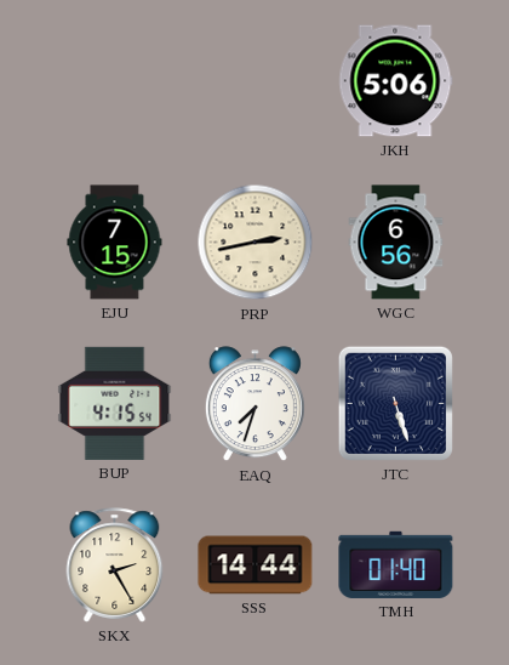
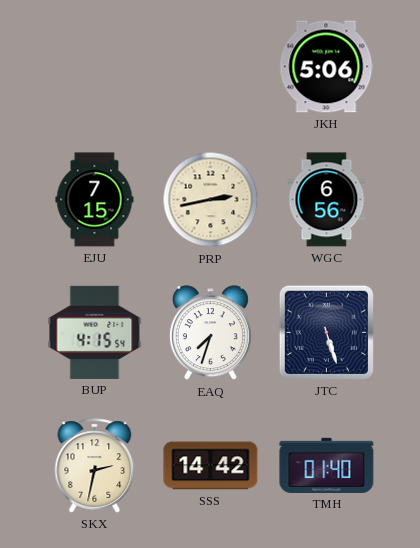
SKX: 2:25 -> 2:32 (95, 466)
SSS: 14:44 -> 14:42 (211, 466)
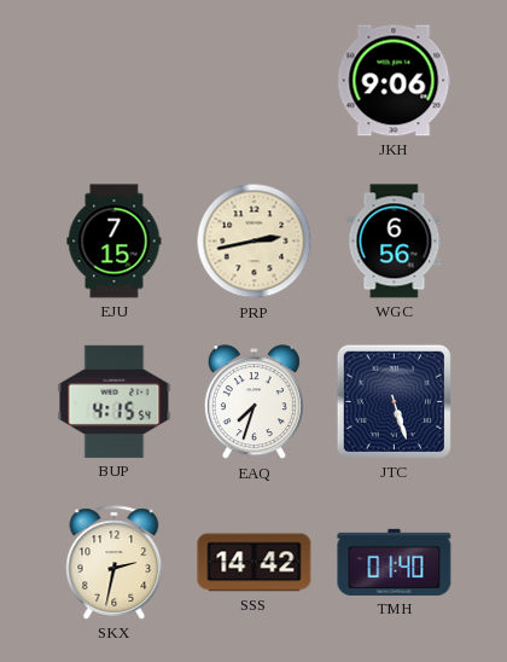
JKH: 5:06 -> 9:06 (395, 81)
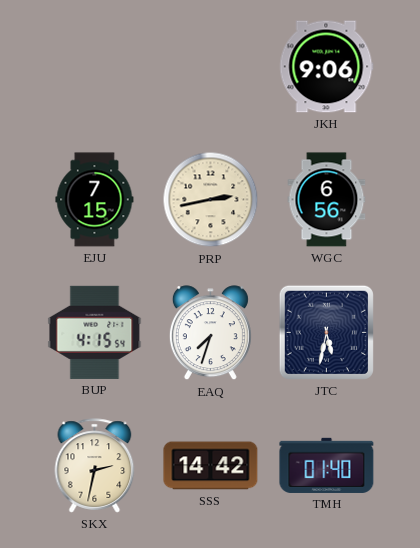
JTC: 5:27 -> 5:32 (326, 332)
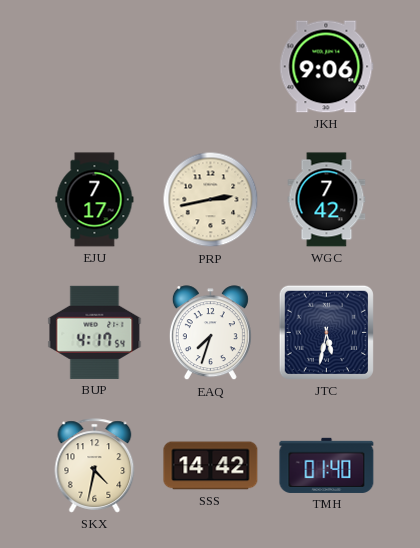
EJU: 7:15 -> 7:17 (95, 200)
WGC: 6:56 -> 7:42 (327, 200)
BUP: 4:15 -> 4:17 (95, 332)
SKX: 2:32 -> 4:32 (95, 466)
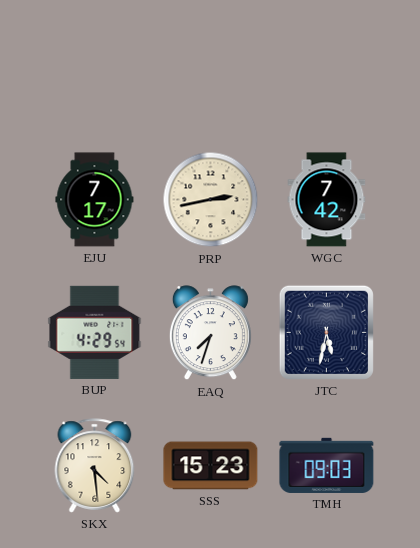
JKH: 9:06 -> none (327, 67)
BUP: 4:17 -> 4:29 (95, 332)
SKX: 4:32 -> 4:29 (95, 466)
SSS: 14:42 -> 15:23 (211, 466)
TMH: 01:40 -> 09:03 (327, 465)
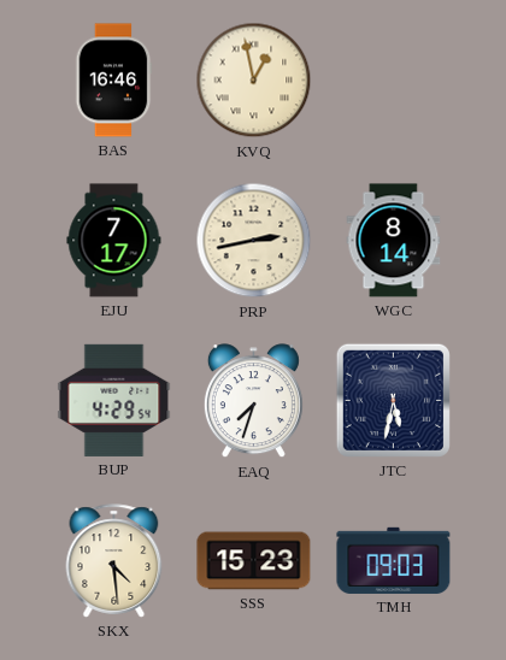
BAS: none -> 16:46 (113, 81)
KVQ: none -> 12:58 (254, 81)
WGC: 7:42 -> 8:14 (394, 241)
